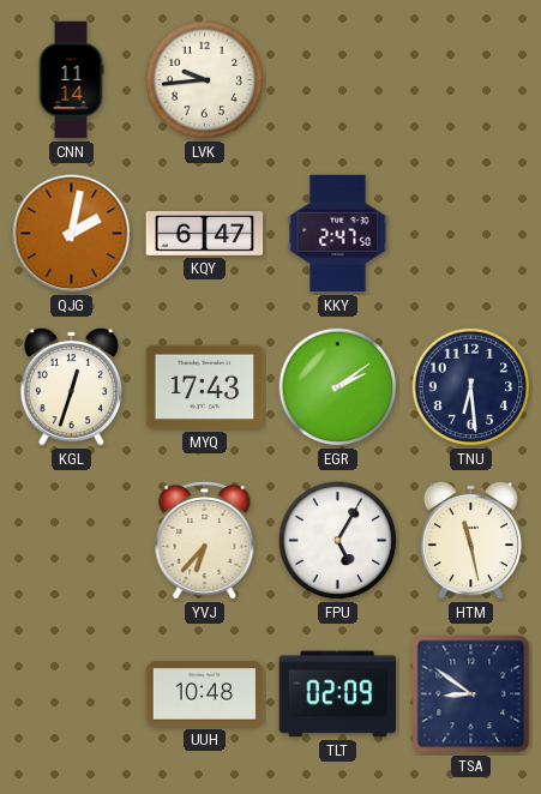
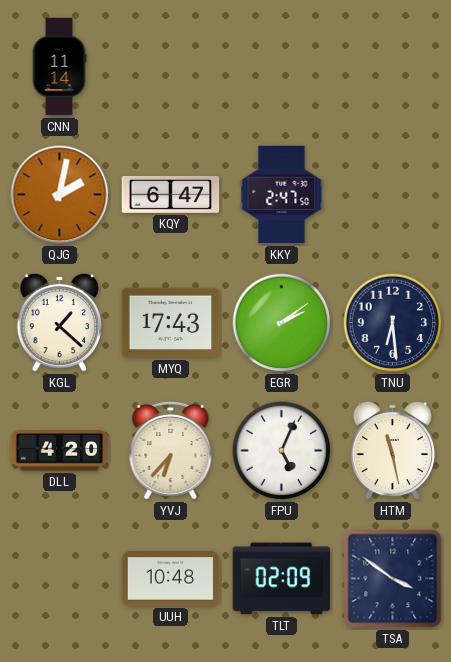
LVK: 9:44 -> none (205, 80)
KGL: 12:33 -> 1:22 (60, 322)
DLL: none -> 4:20 (60, 451)
FPU: 5:05 -> 5:04 (282, 451)
TSA: 8:51 -> 3:51 (393, 579)
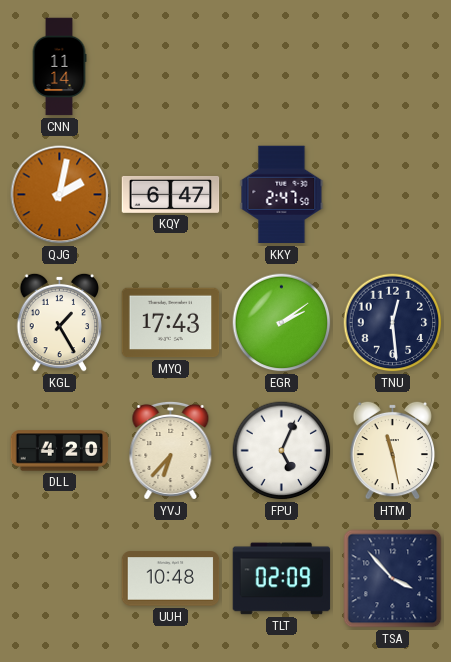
KGL: 1:22 -> 1:25 (60, 322)
TNU: 6:29 -> 12:29 (393, 323)
TSA: 3:51 -> 3:53 (393, 579)
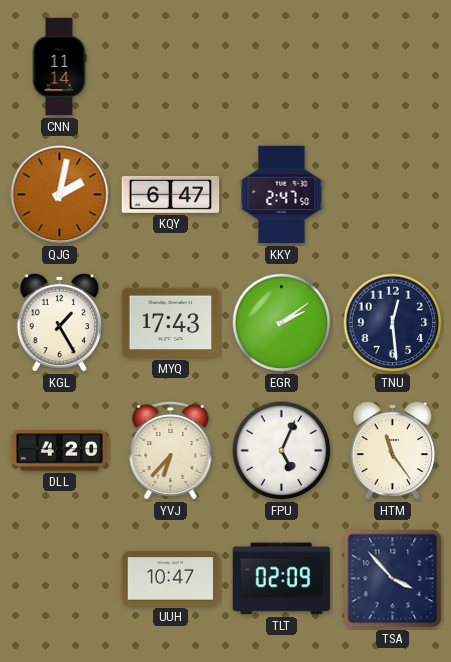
HTM: 11:28 -> 11:24 (393, 450)
UUH: 10:48 -> 10:47 (171, 579)
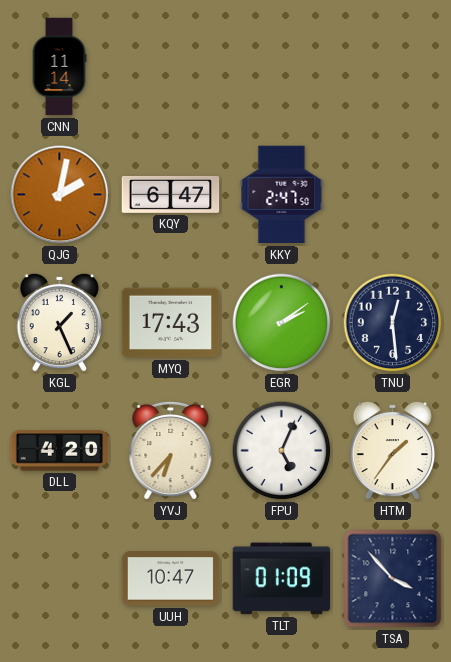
KGL: 1:25 -> 1:26 (60, 322)
HTM: 11:24 -> 1:36 (393, 450)
TLT: 02:09 -> 01:09 (282, 579)
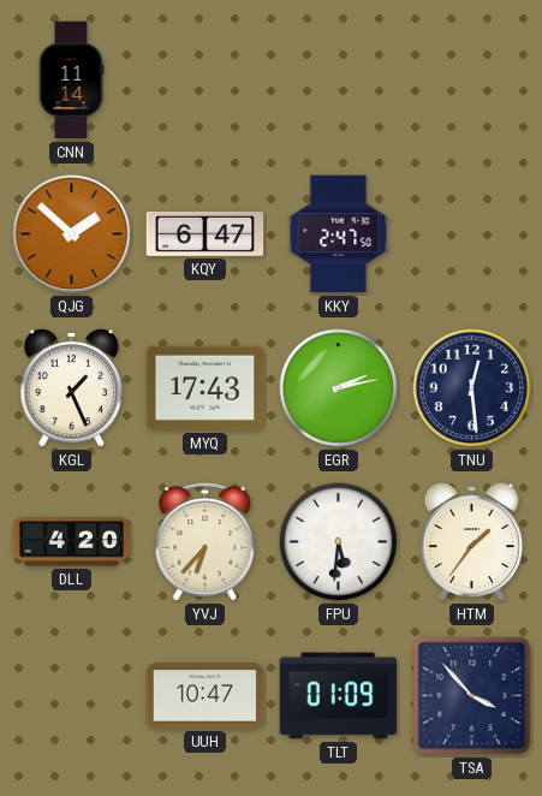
QJG: 2:02 -> 1:52 (72, 234)
EGR: 2:09 -> 2:13 (339, 388)
FPU: 5:04 -> 5:31 (339, 542)
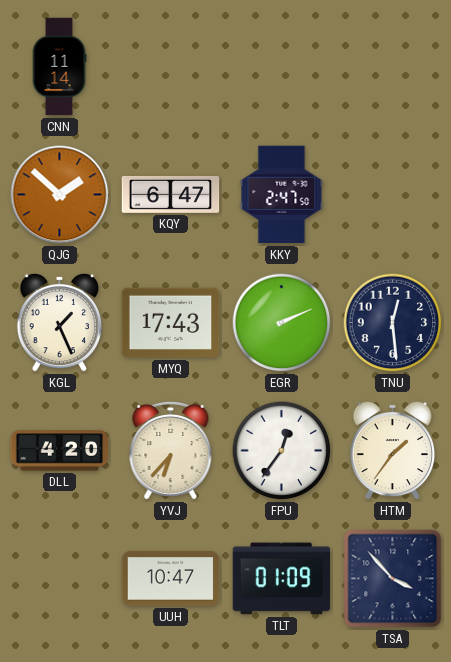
EGR: 2:13 -> 2:11 (282, 323)
FPU: 5:31 -> 12:36 (282, 451)
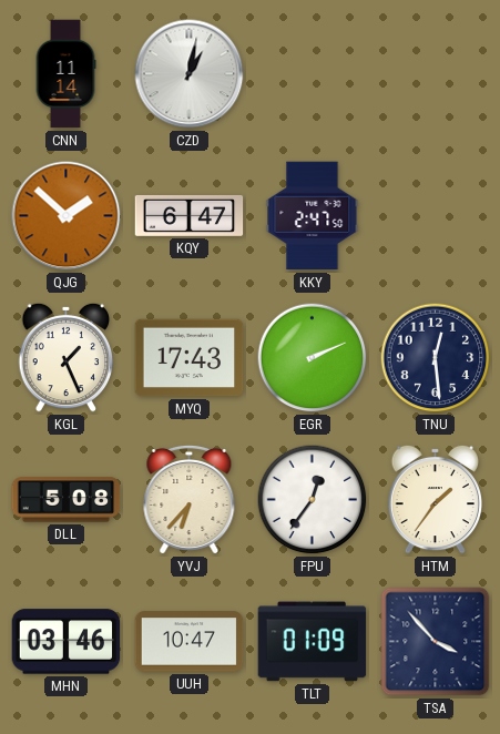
CZD: none -> 1:02 (190, 74)
DLL: 4:20 -> 5:08 (67, 500)
MHN: none -> 03:46 (67, 642)
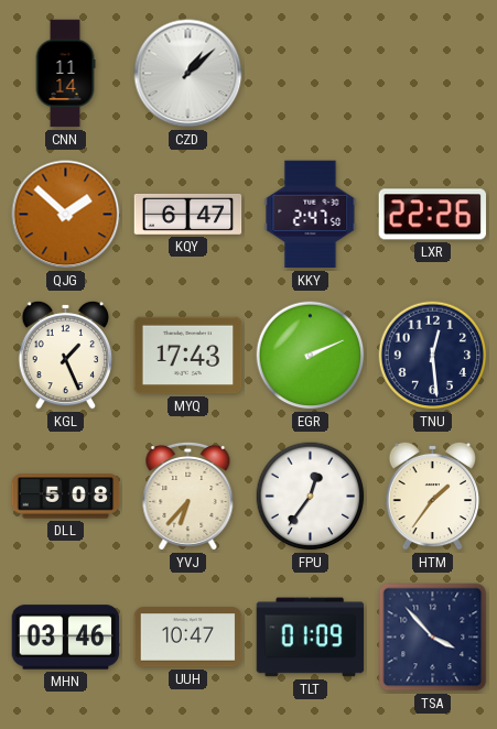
CZD: 1:02 -> 1:08 (188, 74)
LXR: none -> 22:26 (433, 215)
